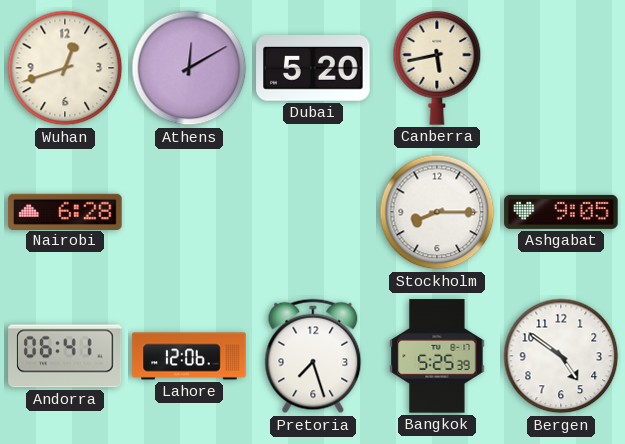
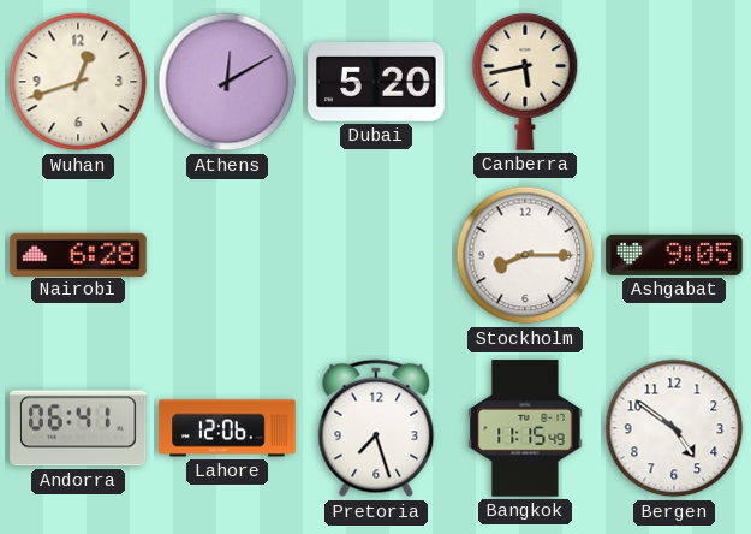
Bangkok: 5:25 -> 11:15 (525, 428)
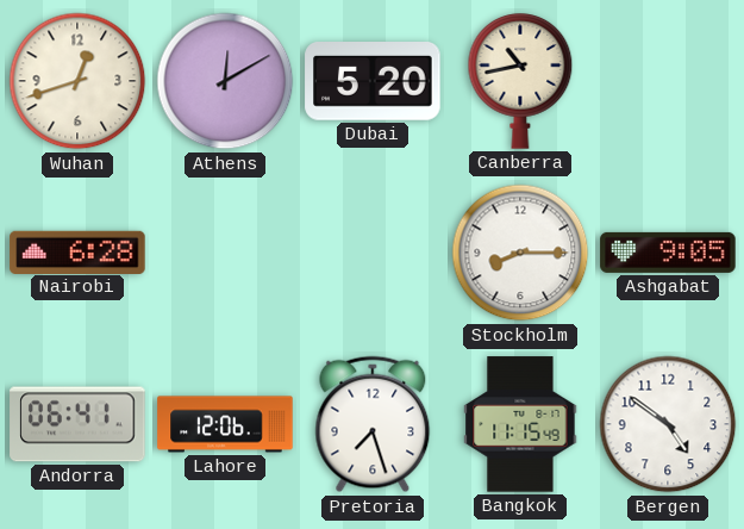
Canberra: 5:43 -> 10:43 (520, 82)
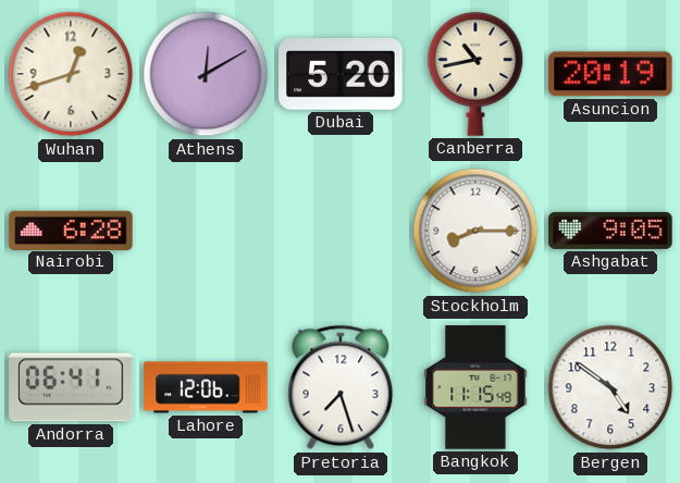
Asuncion: none -> 20:19 (610, 74)
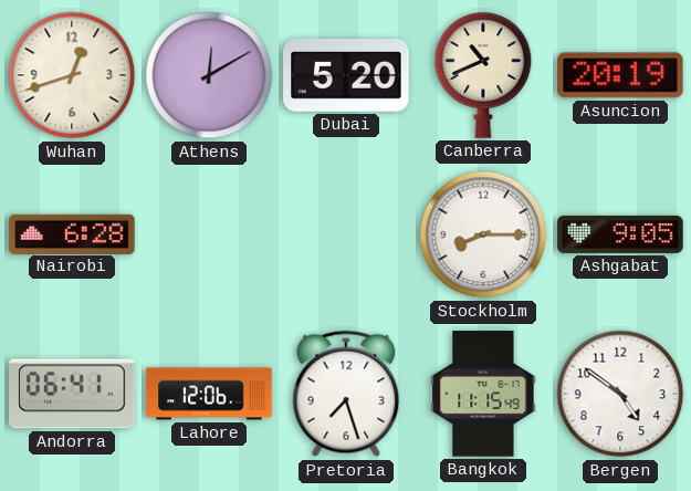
Canberra: 10:43 -> 10:41 (483, 76)
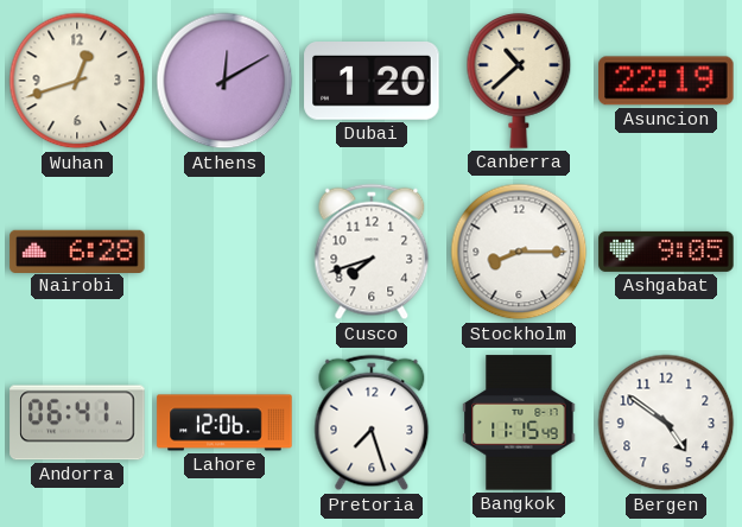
Dubai: 5:20 -> 1:20 (372, 82)
Canberra: 10:41 -> 10:38 (519, 82)
Asuncion: 20:19 -> 22:19 (666, 81)
Cusco: none -> 7:42 (372, 252)
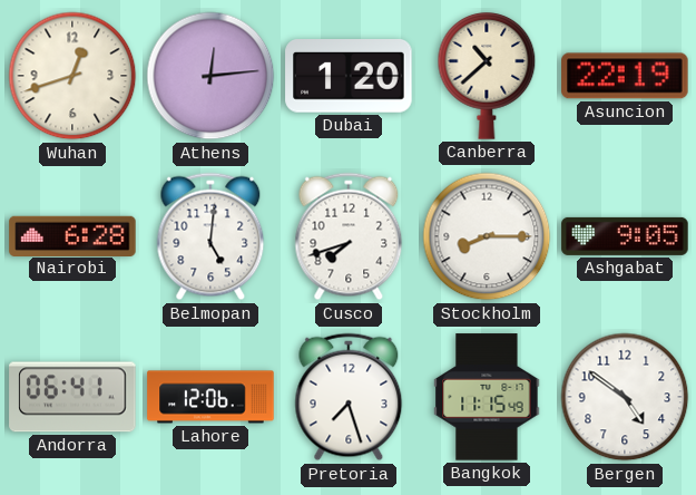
Athens: 12:10 -> 12:14 (210, 76)
Belmopan: none -> 5:01 (210, 236)
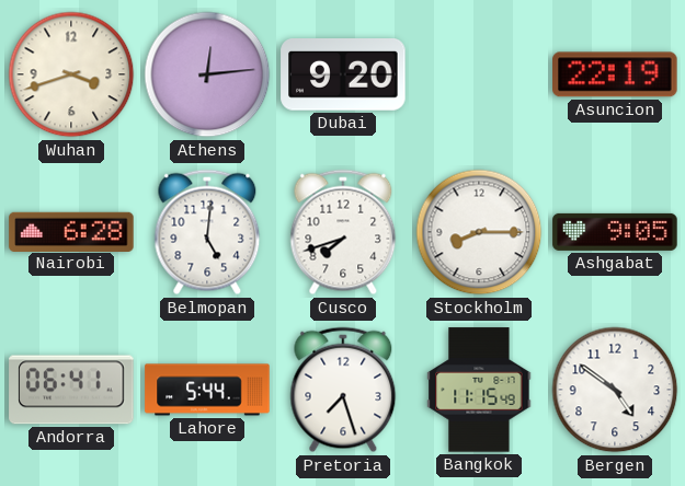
Wuhan: 12:42 -> 3:42 (71, 74)
Dubai: 1:20 -> 9:20 (343, 76)
Canberra: 10:38 -> none (487, 77)
Lahore: 12:06 -> 5:44 (207, 390)
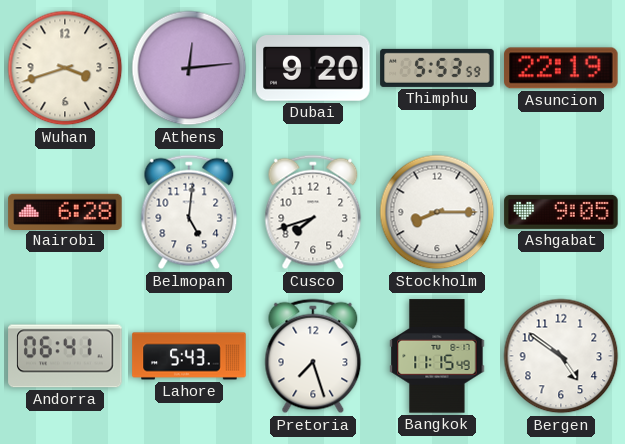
Thimphu: none -> 5:53 (437, 68)
Lahore: 5:44 -> 5:43 (189, 356)
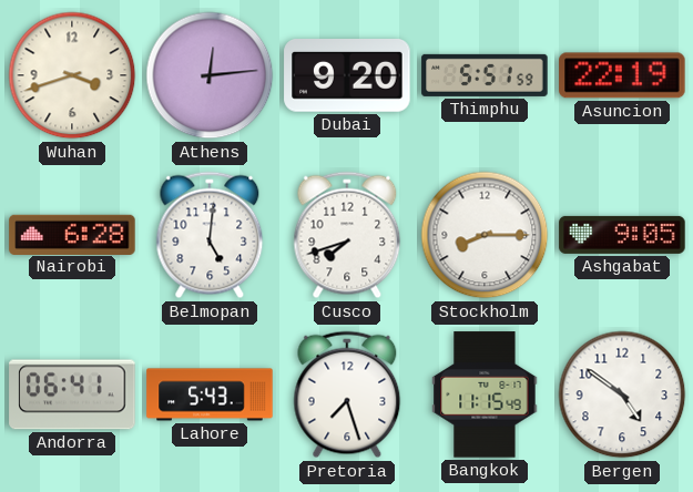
Thimphu: 5:53 -> 5:51 (485, 75)
